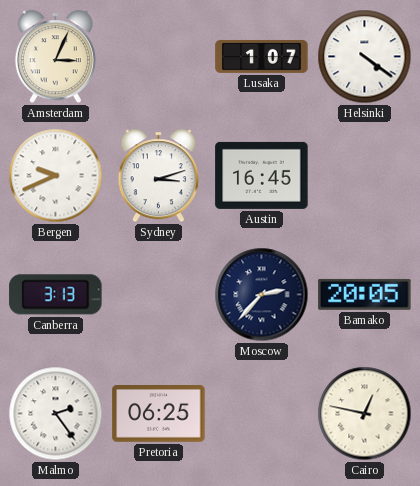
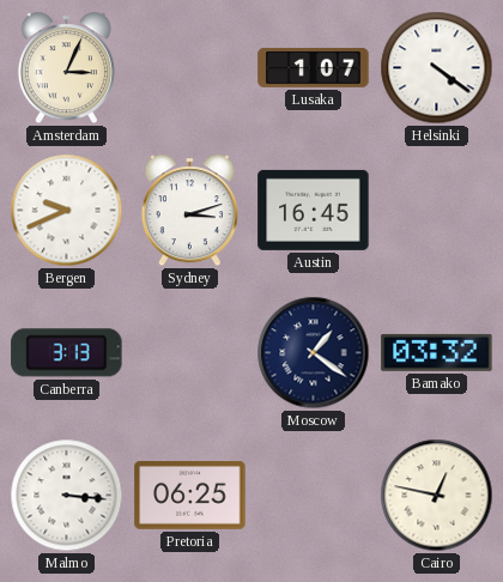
Moscow: 2:37 -> 1:21 (314, 353)
Bamako: 20:05 -> 03:32 (437, 352)
Malmo: 2:24 -> 3:16 (67, 496)
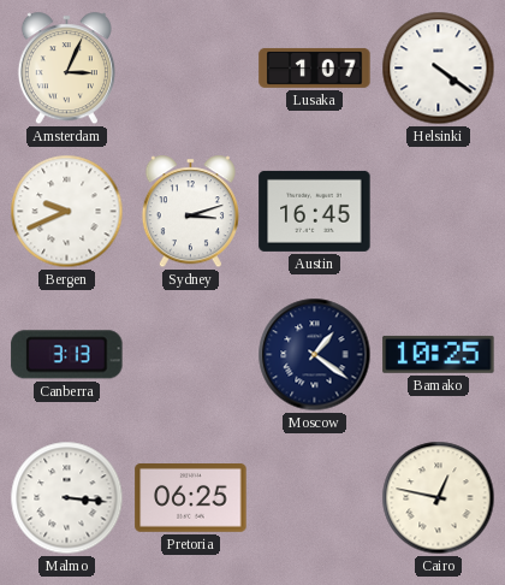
Bamako: 03:32 -> 10:25 (439, 354)
